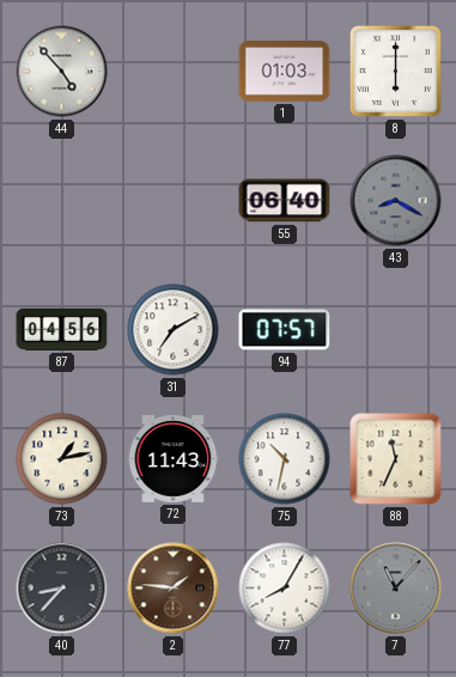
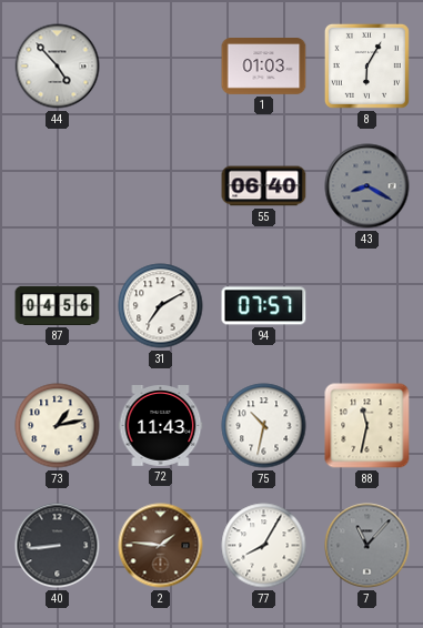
8: 6:00 -> 6:05 (366, 65)
88: 11:34 -> 11:32 (367, 426)
40: 8:37 -> 8:44 (58, 546)
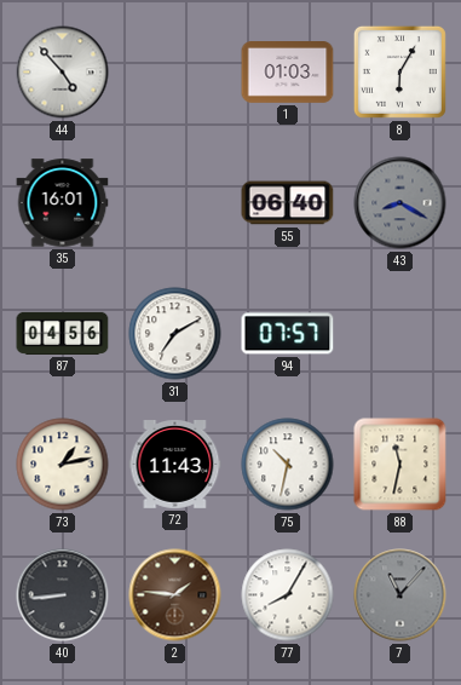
35: none -> 16:01 (63, 203)
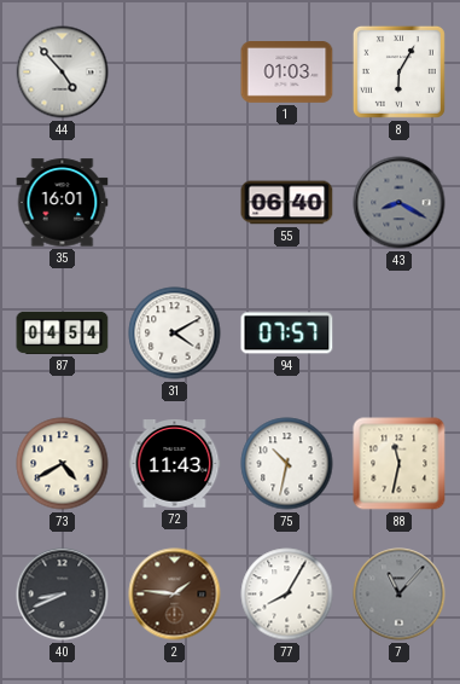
87: 04:56 -> 04:54 (63, 332)
31: 7:10 -> 4:10 (175, 334)
73: 1:13 -> 4:40 (63, 464)
40: 8:44 -> 8:41 (63, 595)
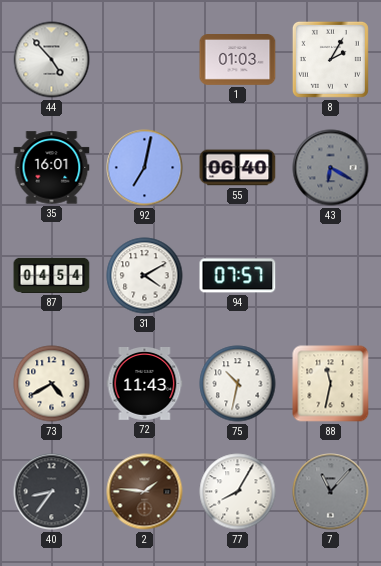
8: 6:05 -> 2:05 (330, 59)
92: none -> 7:02 (145, 168)
43: 8:20 -> 6:20 (331, 168)
40: 8:41 -> 8:36 (52, 492)
